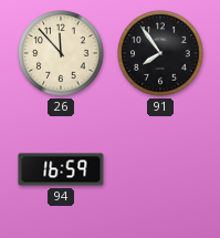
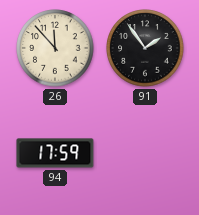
91: 7:54 -> 1:54 (145, 48)
94: 16:59 -> 17:59 (55, 153)
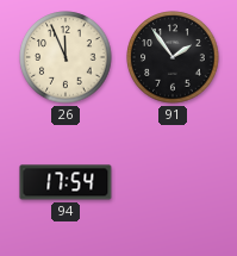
26: 11:53 -> 11:56 (66, 57)
94: 17:59 -> 17:54 (66, 182)
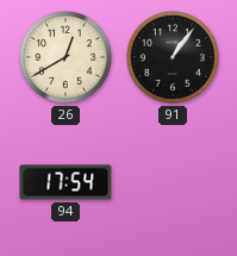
26: 11:56 -> 12:40 (66, 57)
91: 1:54 -> 1:06 (173, 57)
